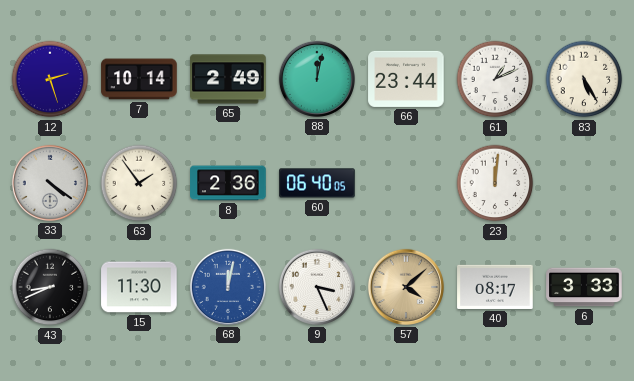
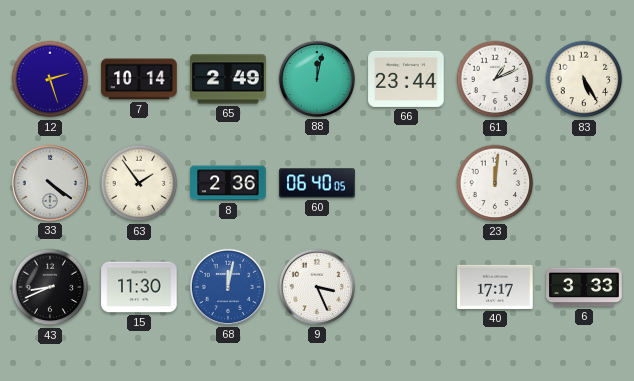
57: 4:08 -> none (406, 287)
40: 08:17 -> 17:17 (495, 287)
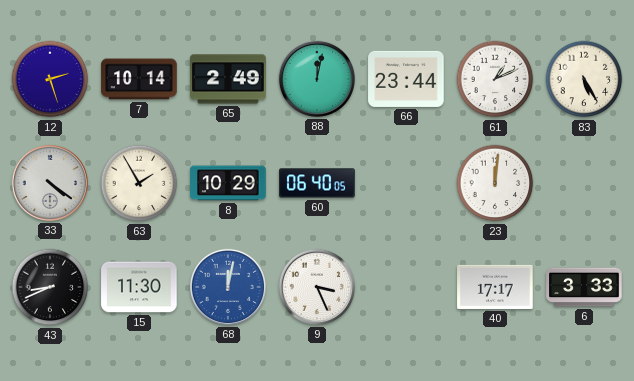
63: 1:54 -> 1:55 (139, 183)
8: 2:36 -> 10:29 (228, 183)
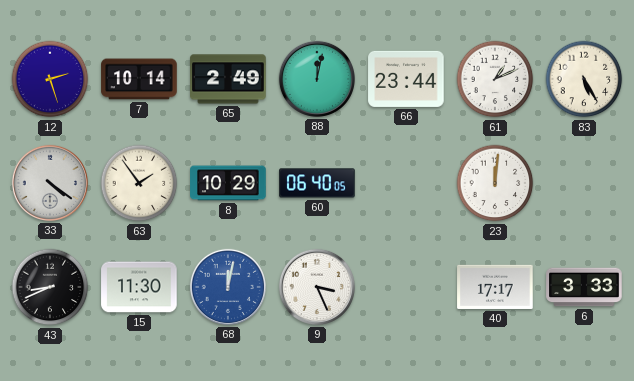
63: 1:55 -> 1:54 (139, 183)
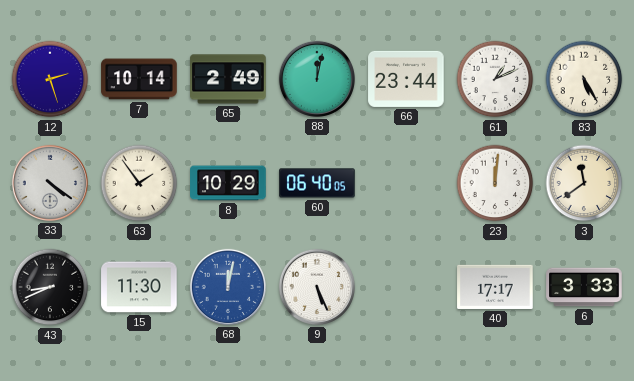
3: none -> 11:39 (584, 183)
9: 3:26 -> 5:26 (317, 287)
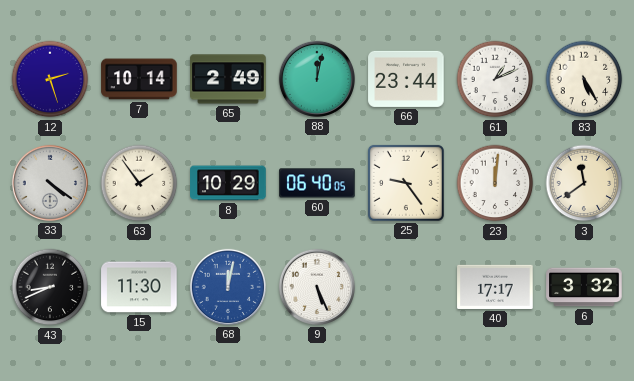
25: none -> 9:24 (406, 183)
6: 3:33 -> 3:32 (584, 287)
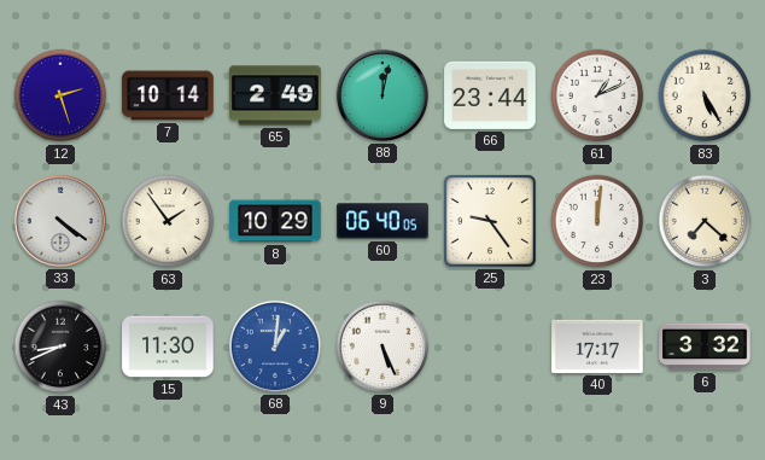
3: 11:39 -> 7:22 (705, 221)
68: 12:02 -> 1:01 (275, 347)
